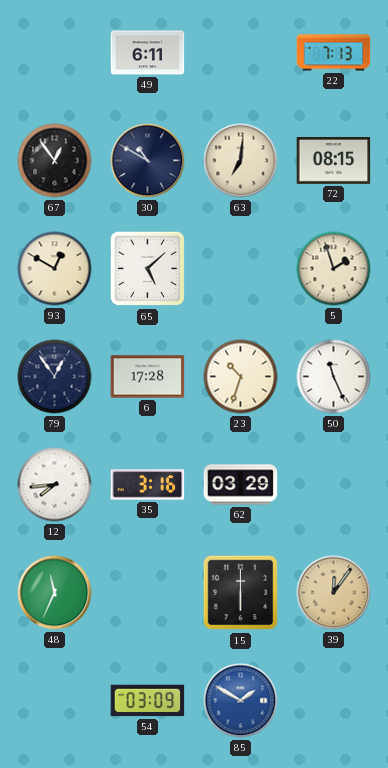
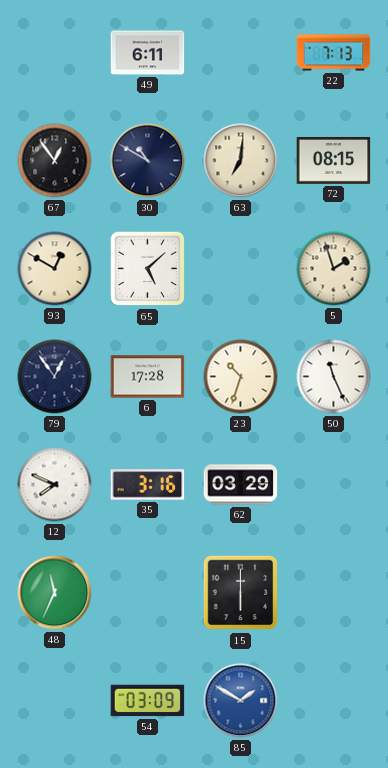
12: 7:44 -> 7:49 (55, 485)
39: 12:06 -> none (334, 593)
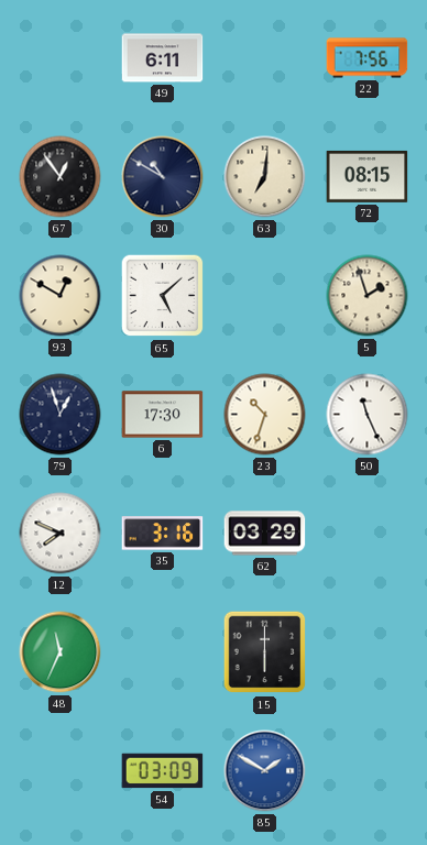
22: 7:13 -> 7:56 (368, 58)
79: 12:54 -> 12:57 (61, 415)
6: 17:28 -> 17:30 (163, 415)
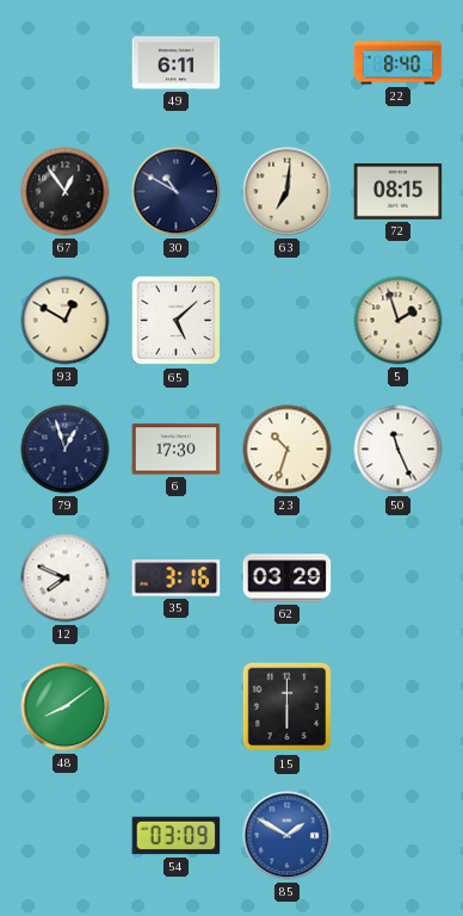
22: 7:56 -> 8:40 (399, 63)
48: 11:34 -> 8:09 (66, 707)
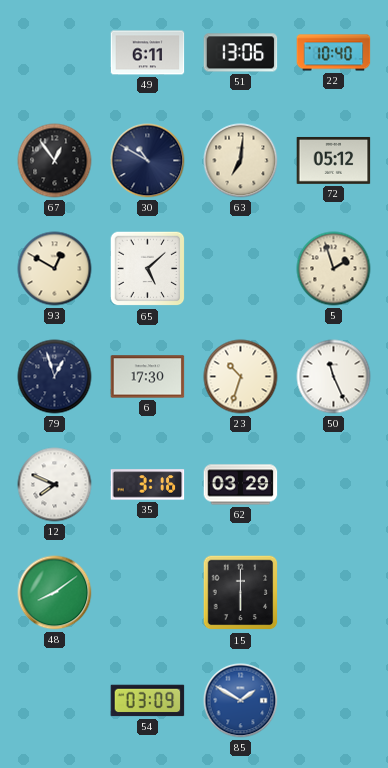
51: none -> 13:06 (241, 53)
22: 8:40 -> 10:40 (334, 53)
72: 08:15 -> 05:12 (334, 160)
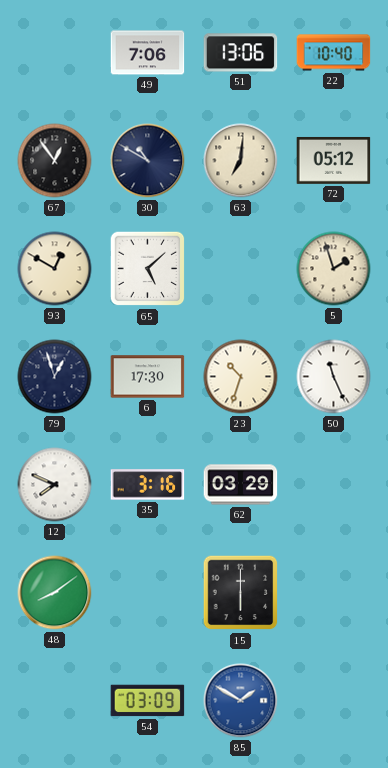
49: 6:11 -> 7:06 (148, 53)
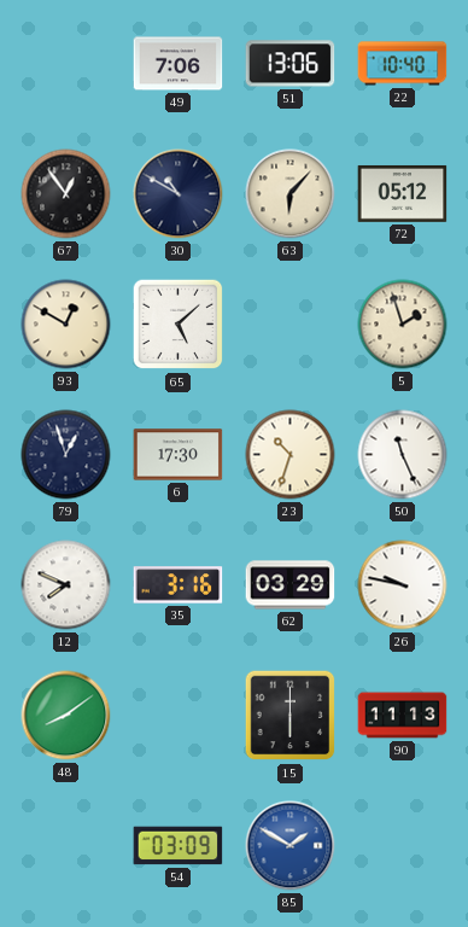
63: 7:01 -> 6:07 (291, 194)
26: none -> 9:47 (403, 585)
90: none -> 11:13 (403, 716)
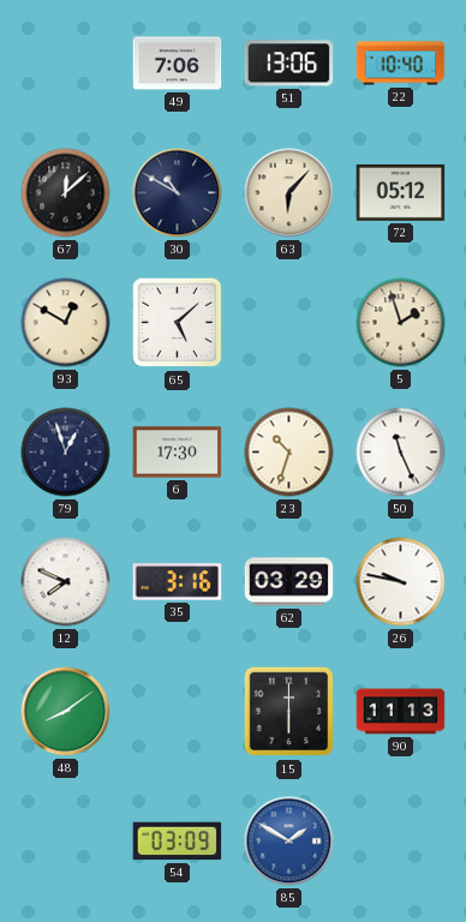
67: 12:54 -> 12:08 (66, 193)
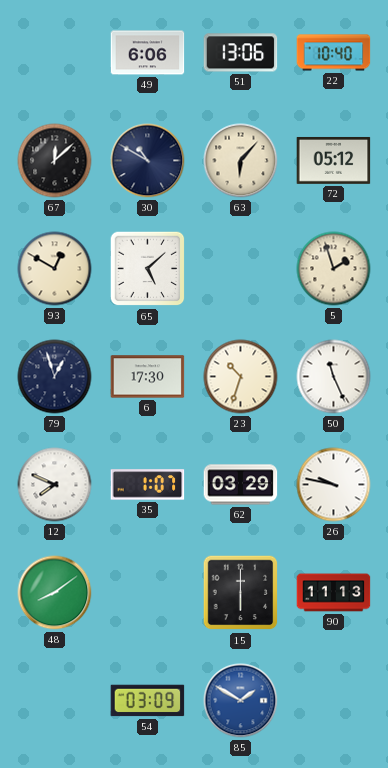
49: 7:06 -> 6:06 (148, 53)
35: 3:16 -> 1:07 (148, 485)
